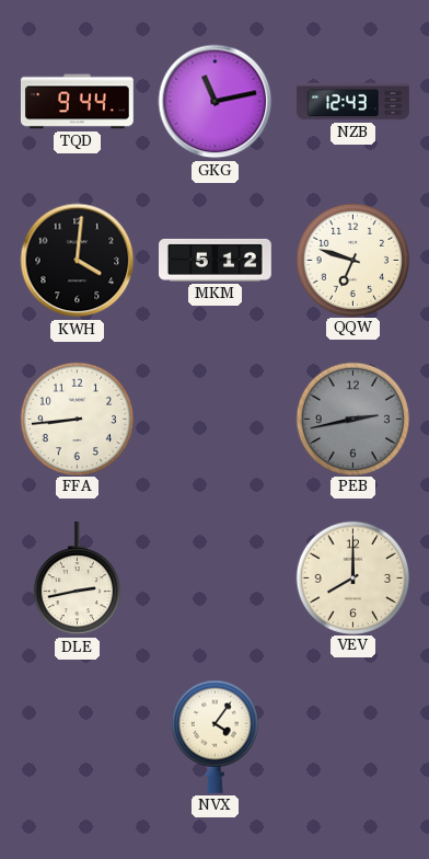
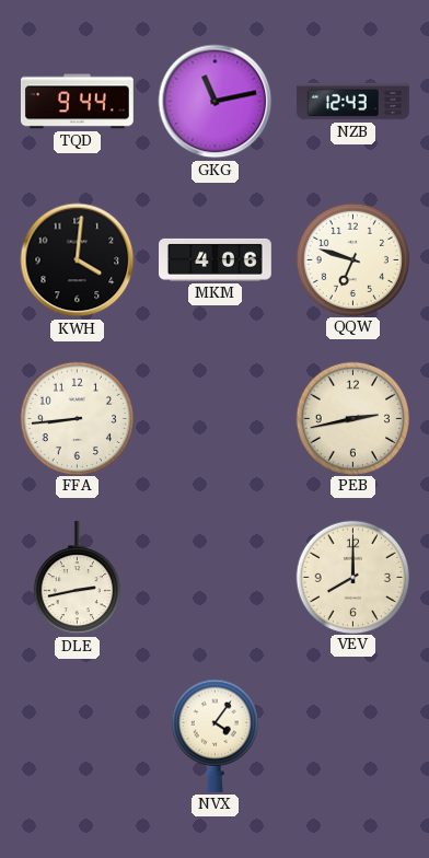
MKM: 5:12 -> 4:06 (216, 259)
PEB dial: grey -> cream (352, 418)
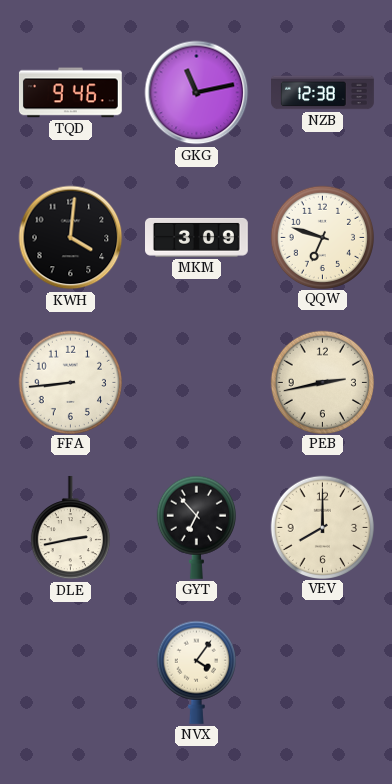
TQD: 9:44 -> 9:46 (70, 93)
NZB: 12:43 -> 12:38 (323, 93)
MKM: 4:06 -> 3:09 (197, 237)
GYT: none -> 6:53 (196, 527)
